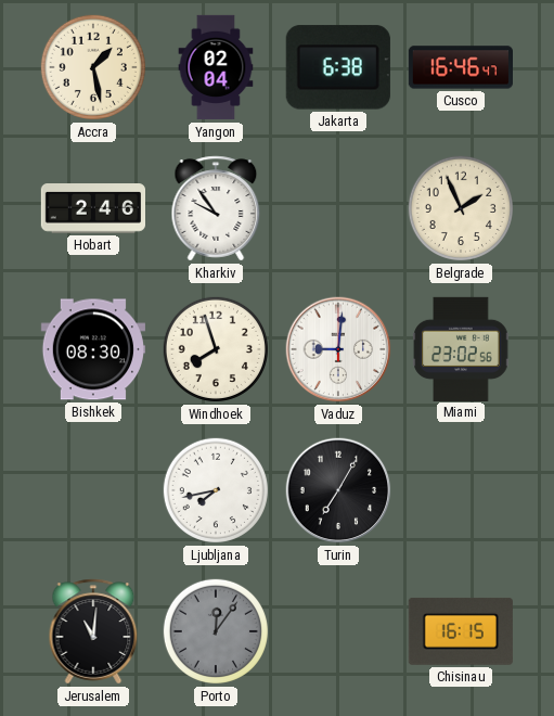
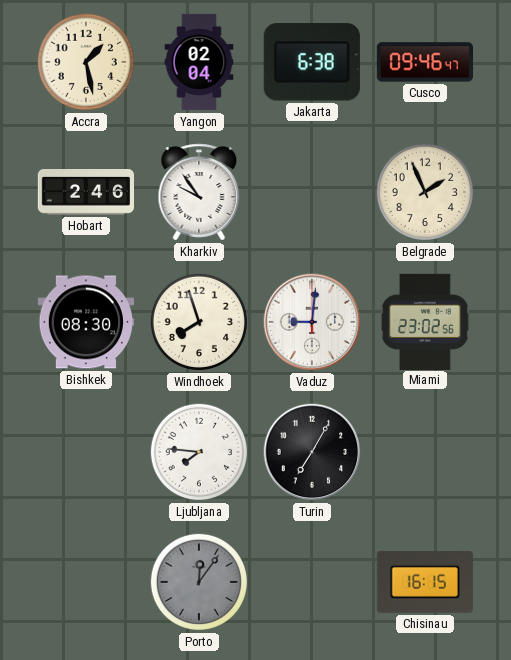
Cusco: 16:46 -> 09:46 (424, 62)
Ljubljana: 7:43 -> 7:46 (199, 452)
Jerusalem: 11:01 -> none (93, 631)
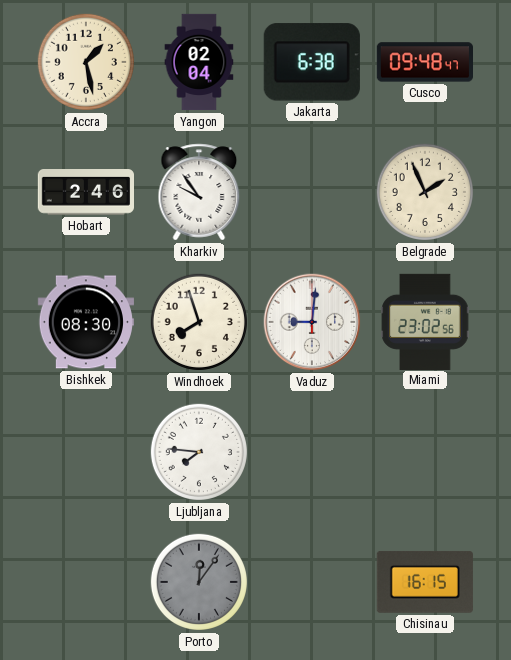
Cusco: 09:46 -> 09:48 (424, 62)
Turin: 7:05 -> none (312, 452)
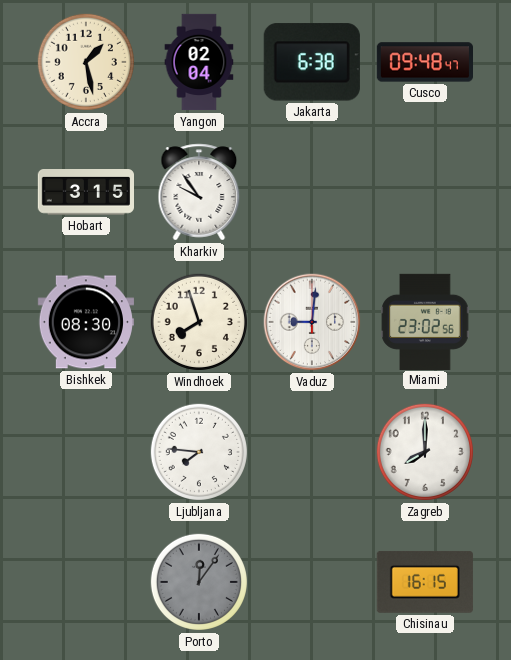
Hobart: 2:46 -> 3:15 (85, 193)
Belgrade: 1:56 -> none (425, 192)
Zagreb: none -> 8:00 (425, 452)
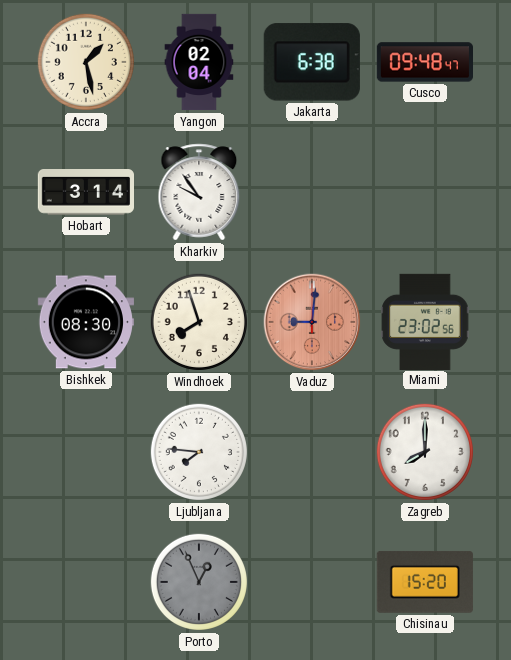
Hobart: 3:15 -> 3:14 (85, 193)
Vaduz dial: white -> salmon (312, 322)
Porto: 12:06 -> 12:56 (199, 582)
Chisinau: 16:15 -> 15:20 (425, 582)
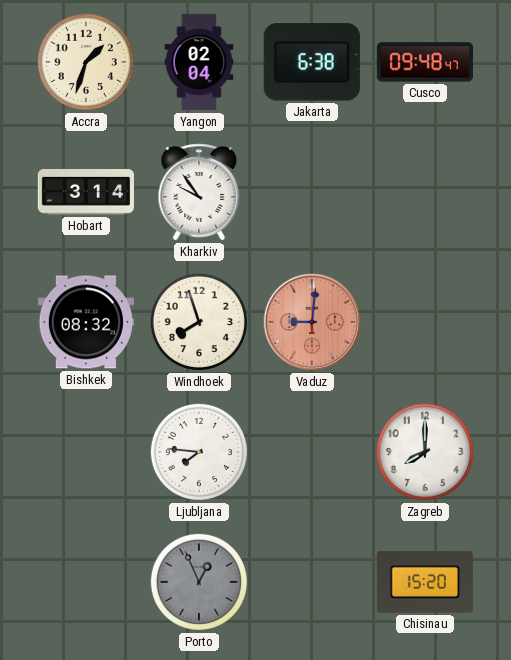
Accra: 1:28 -> 1:33 (86, 62)
Bishkek: 08:30 -> 08:32 (85, 322)
Miami: 23:02 -> none (425, 321)
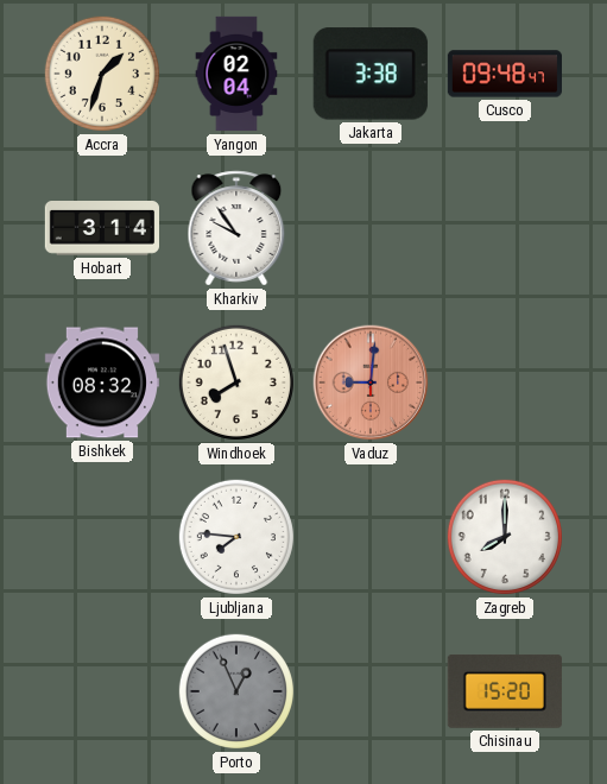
Jakarta: 6:38 -> 3:38 (371, 74)
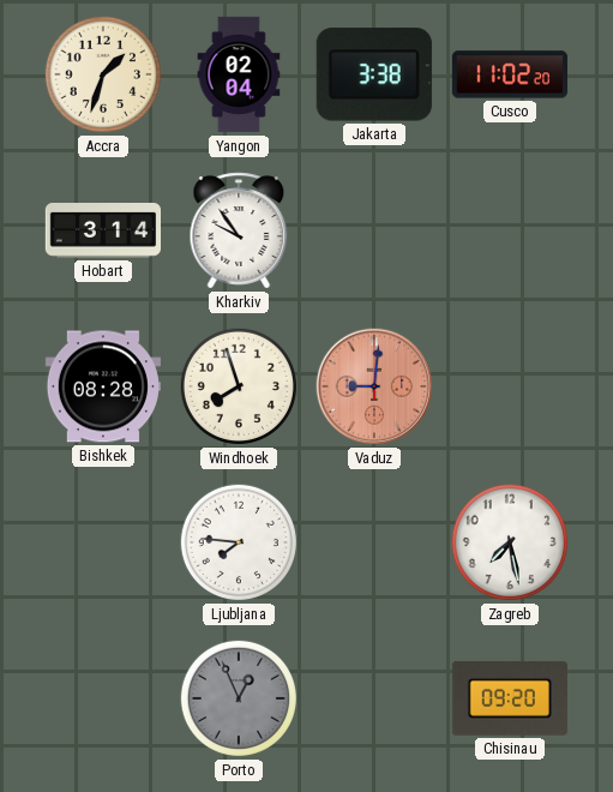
Cusco: 09:48 -> 11:02 (509, 74)
Bishkek: 08:32 -> 08:28 (102, 386)
Zagreb: 8:00 -> 7:28 (510, 542)
Chisinau: 15:20 -> 09:20 (510, 698)
